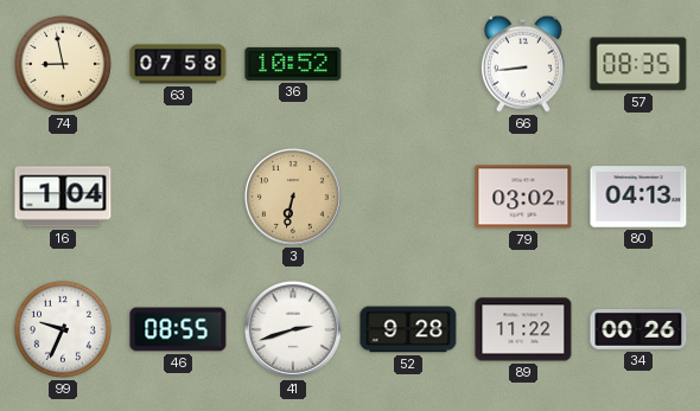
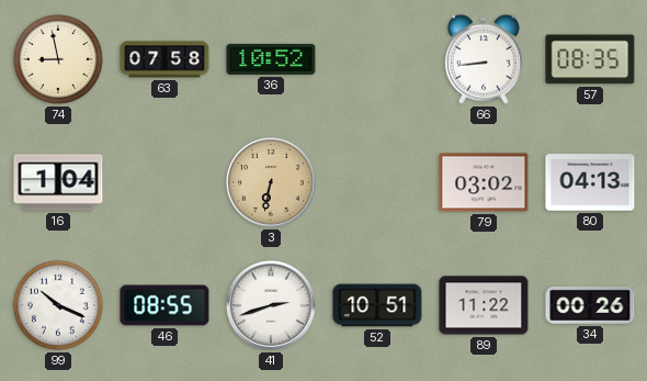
99: 9:34 -> 10:19 (58, 305)
52: 9:28 -> 10:51 (377, 305)
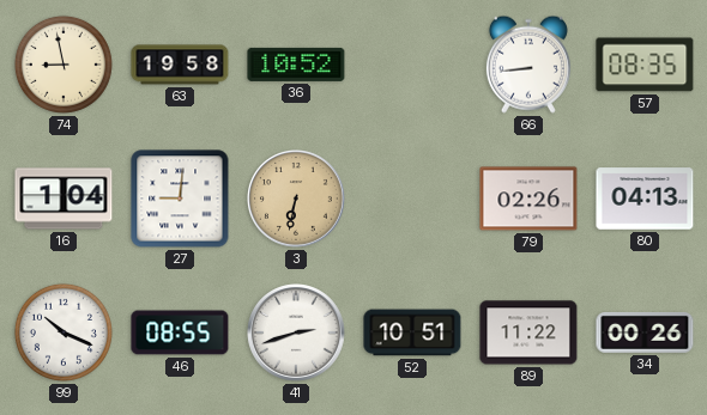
63: 07:58 -> 19:58 (180, 65)
27: none -> 9:01 (180, 199)
79: 03:02 -> 02:26 (528, 199)
